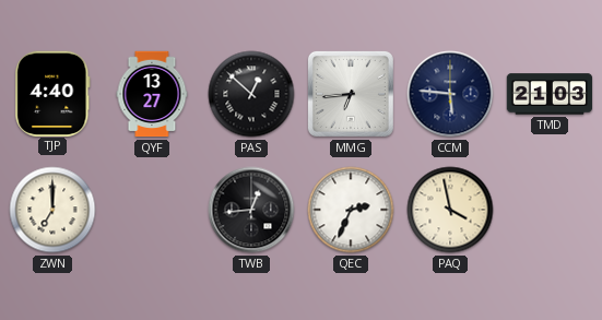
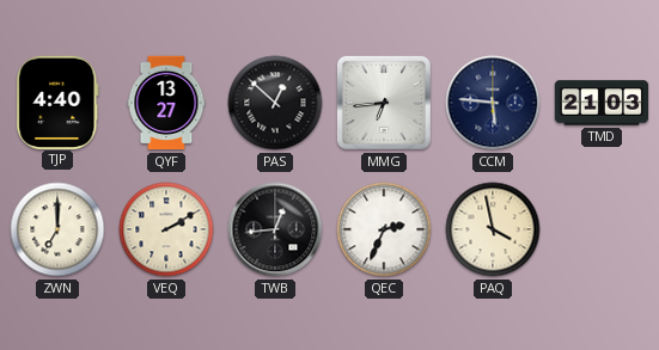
VEQ: none -> 2:10 (166, 229)
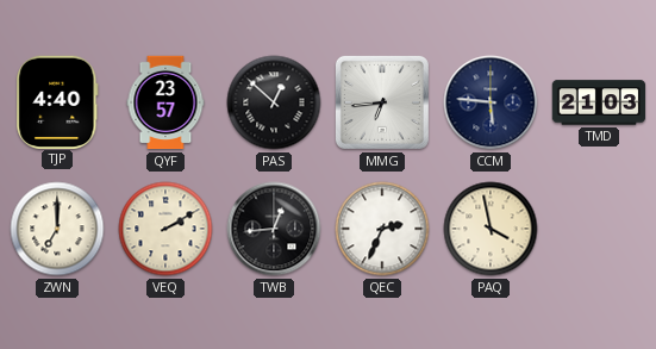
QYF: 13:27 -> 23:57 (165, 102)
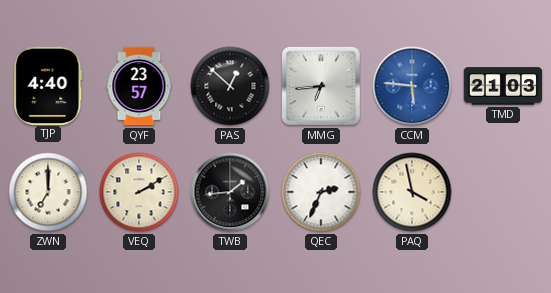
CCM dial: navy -> blue (412, 86)
TWB: 12:44 -> 1:44 (230, 192)
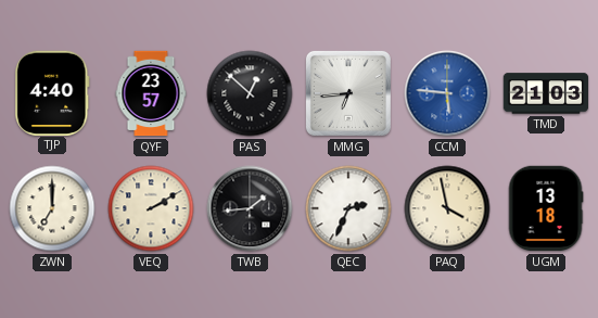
UGM: none -> 13:18 (546, 208)
